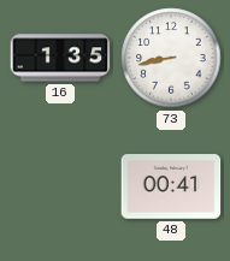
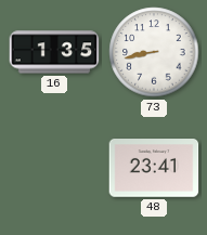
48: 00:41 -> 23:41 (154, 168)
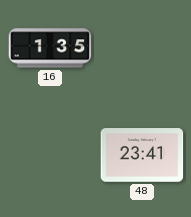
73: 8:43 -> none (154, 52)
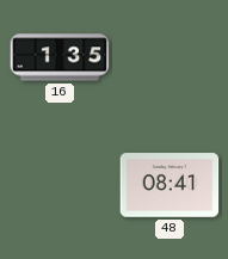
48: 23:41 -> 08:41 (170, 185)
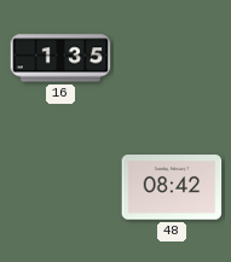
48: 08:41 -> 08:42 (172, 187)
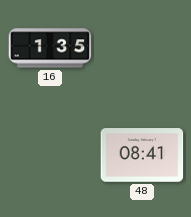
48: 08:42 -> 08:41 (142, 155)
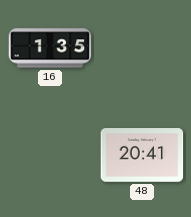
48: 08:41 -> 20:41 (142, 155)
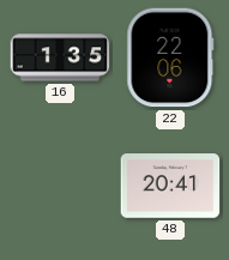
22: none -> 22:06 (170, 58)
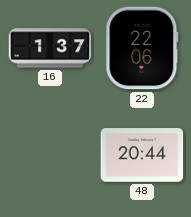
16: 1:35 -> 1:37 (50, 48)
48: 20:41 -> 20:44 (142, 155)
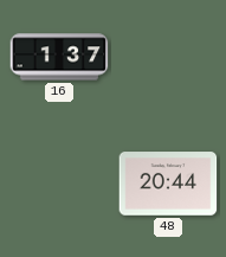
22: 22:06 -> none (142, 48)
